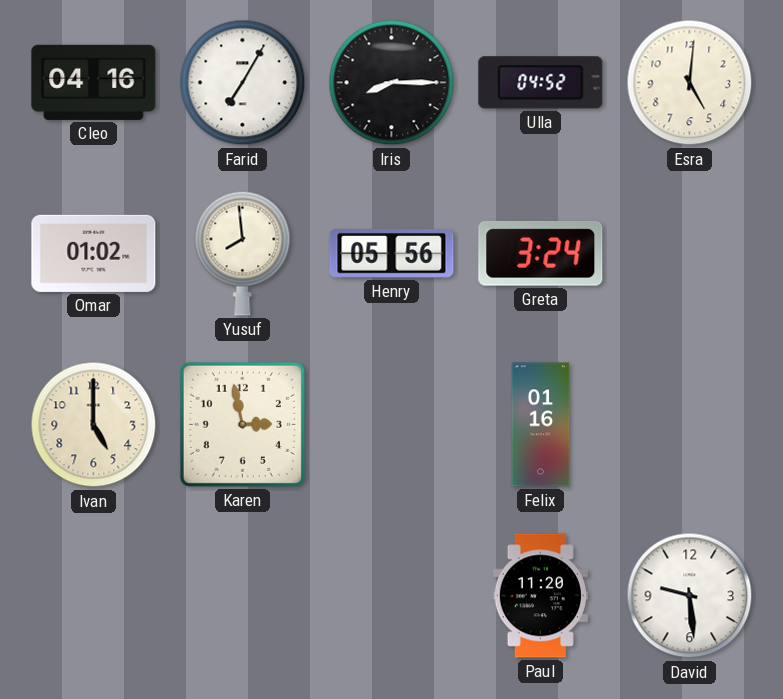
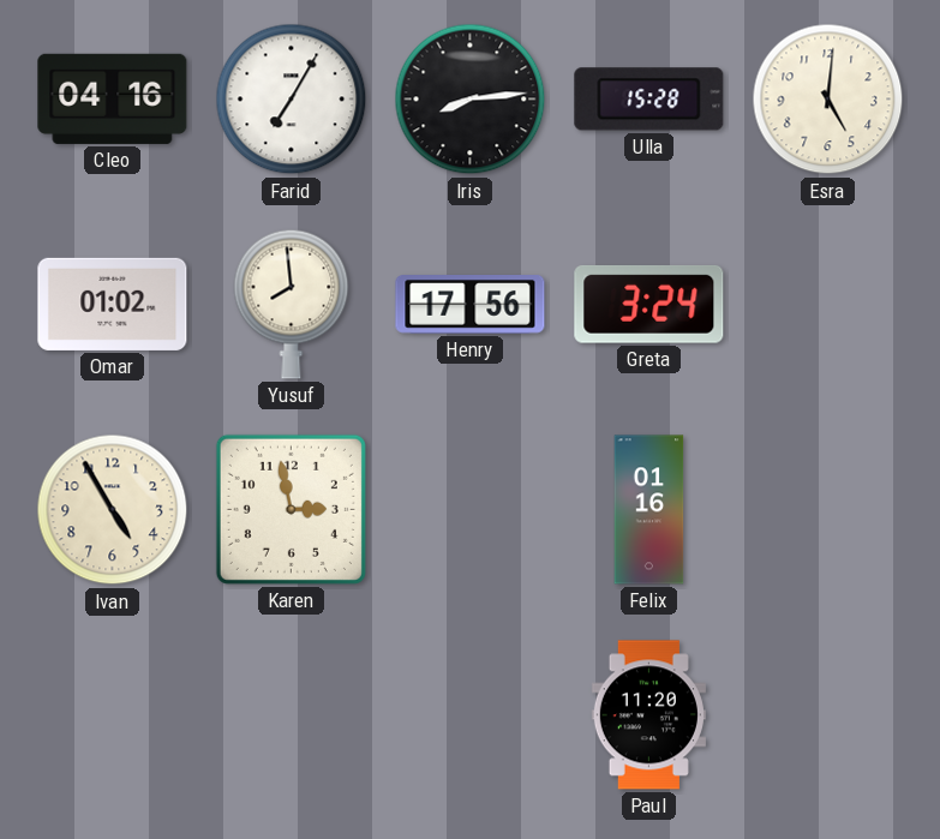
Iris: 8:15 -> 8:14 (471, 100)
Ulla: 04:52 -> 15:28 (649, 100)
Henry: 05:56 -> 17:56 (471, 305)
Ivan: 5:00 -> 4:55 (113, 510)
David: 9:29 -> none (690, 596)
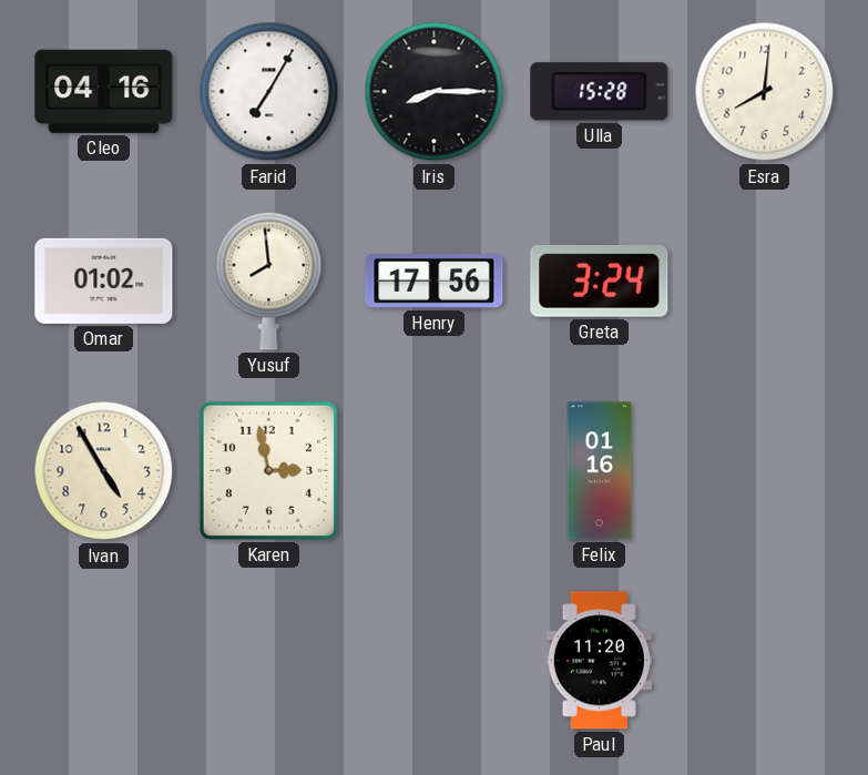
Iris: 8:14 -> 8:15 (435, 92)
Esra: 5:01 -> 8:01 (765, 92)
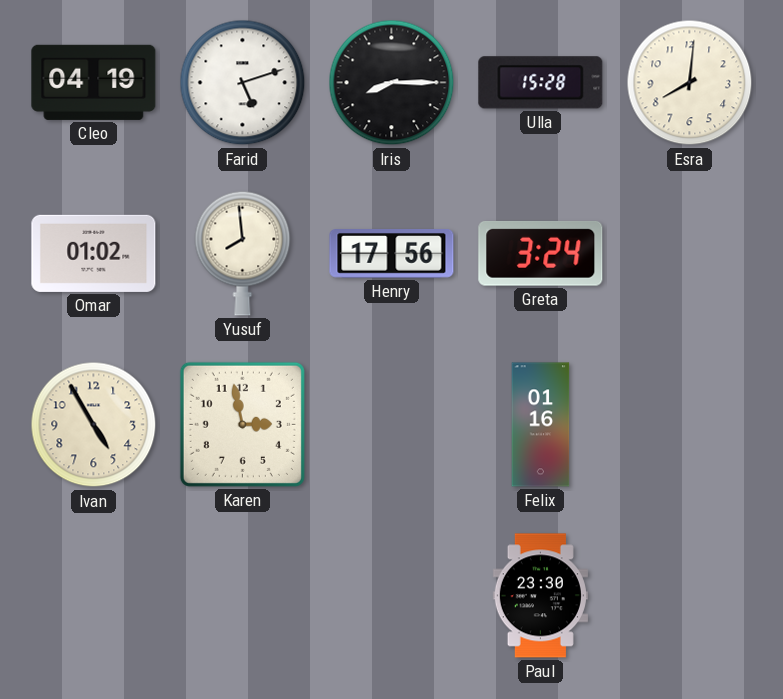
Cleo: 04:16 -> 04:19 (94, 82)
Farid: 7:05 -> 5:12 (243, 83)
Paul: 11:20 -> 23:30 (540, 596)
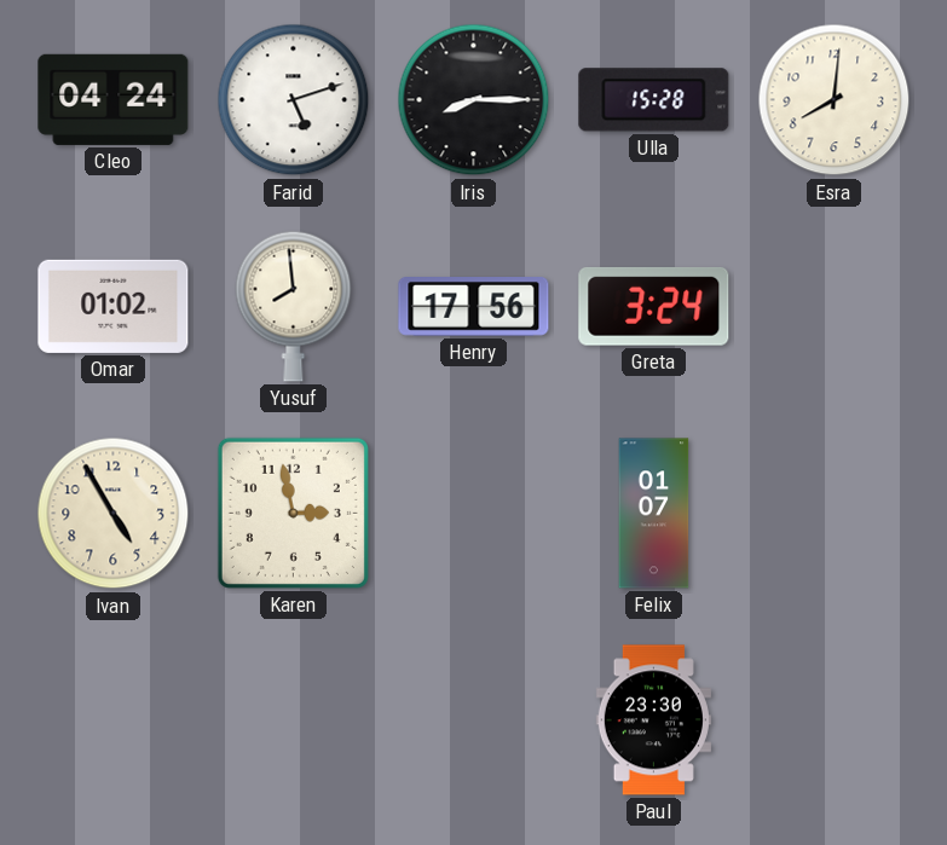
Cleo: 04:19 -> 04:24 (114, 99)
Felix: 01:16 -> 01:07 (654, 514)
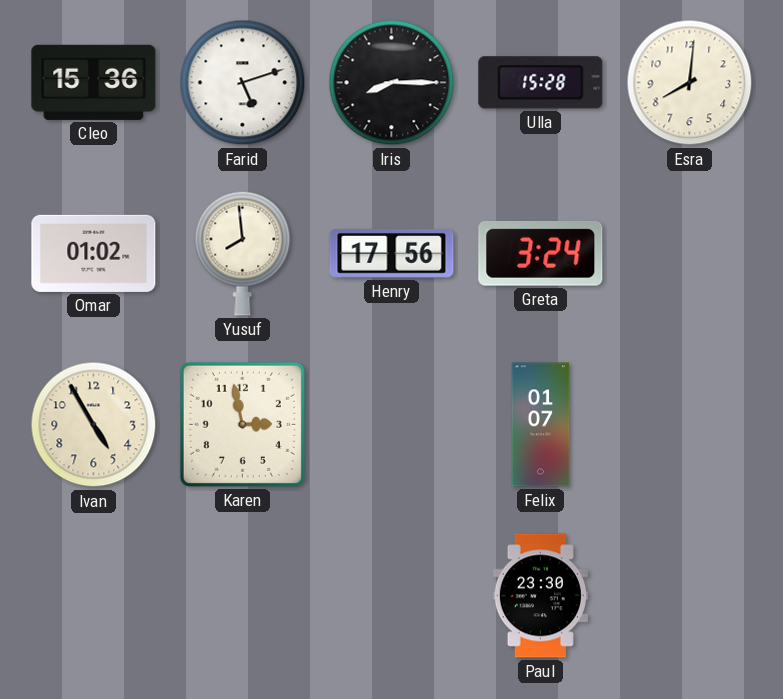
Cleo: 04:24 -> 15:36 (94, 82)
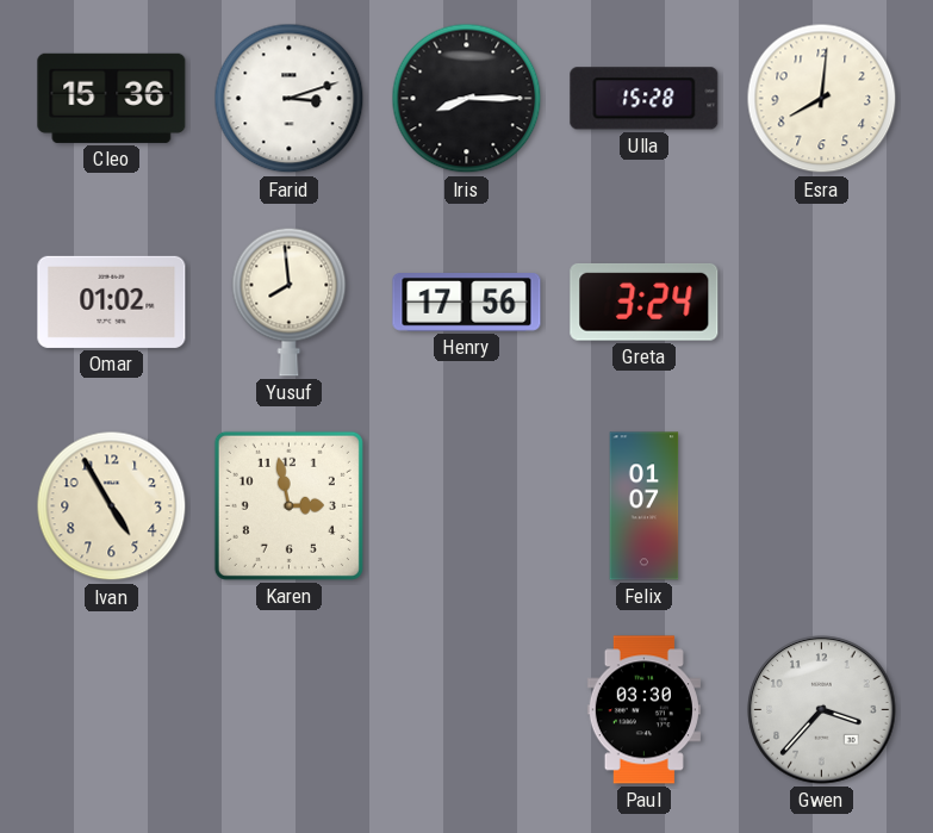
Farid: 5:12 -> 3:12 (290, 99)
Paul: 23:30 -> 03:30 (643, 710)
Gwen: none -> 3:37 (822, 710)
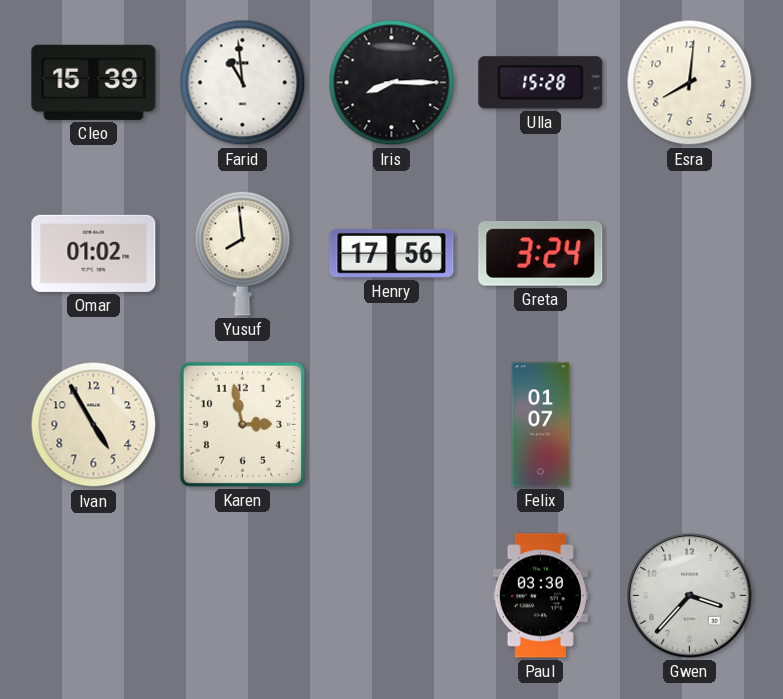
Cleo: 15:36 -> 15:39 (94, 82)
Farid: 3:12 -> 10:59 (243, 83)
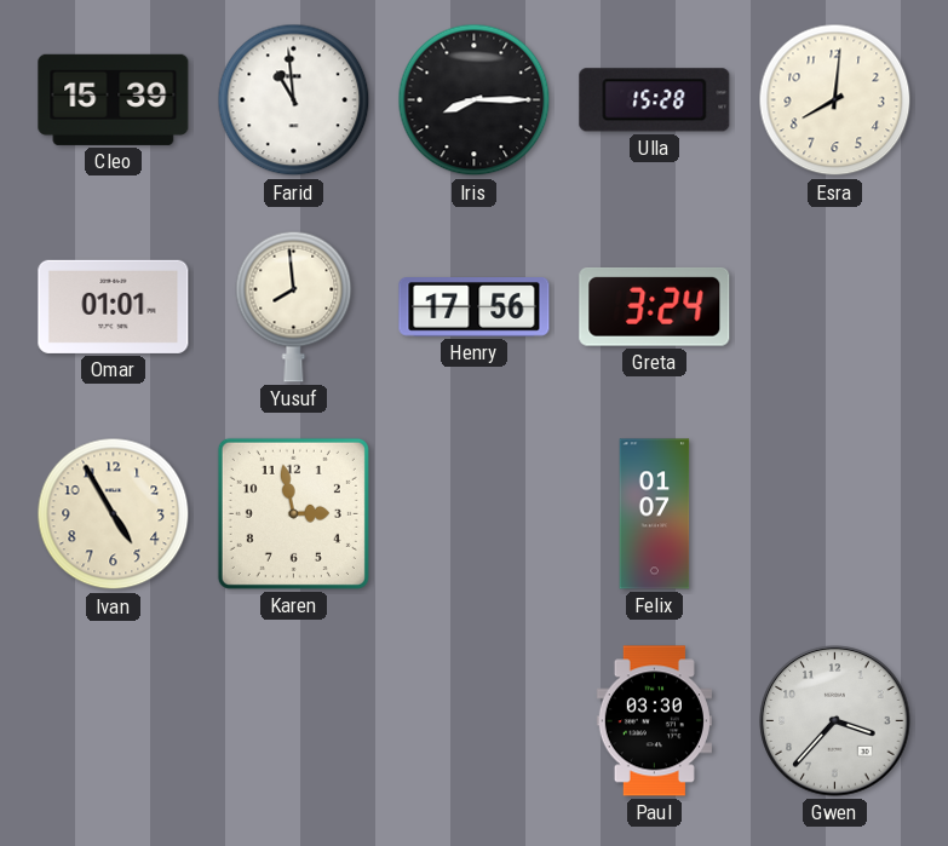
Omar: 01:02 -> 01:01 (114, 306)
